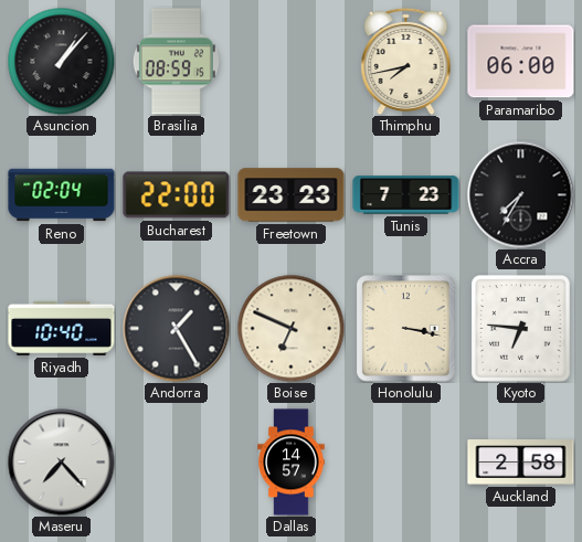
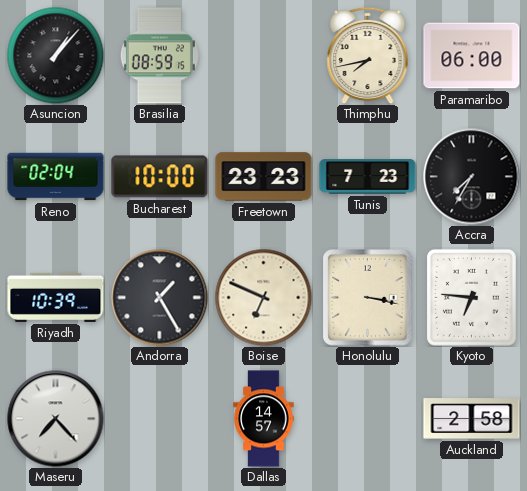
Bucharest: 22:00 -> 10:00 (160, 177)
Riyadh: 10:40 -> 10:39 (56, 297)
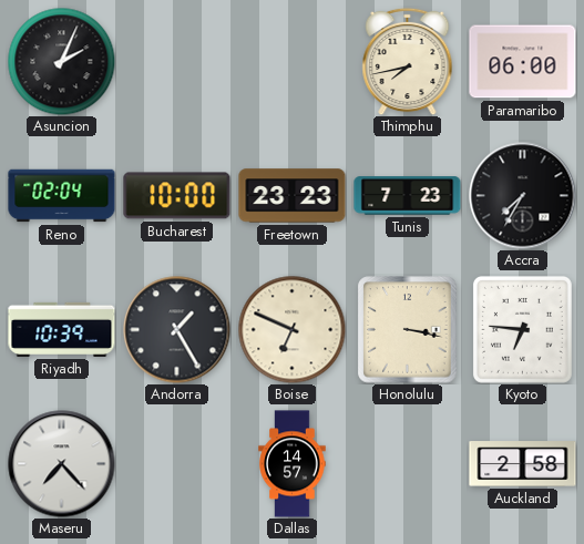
Asuncion: 1:07 -> 2:04 (61, 61)
Brasilia: 08:59 -> none (159, 56)
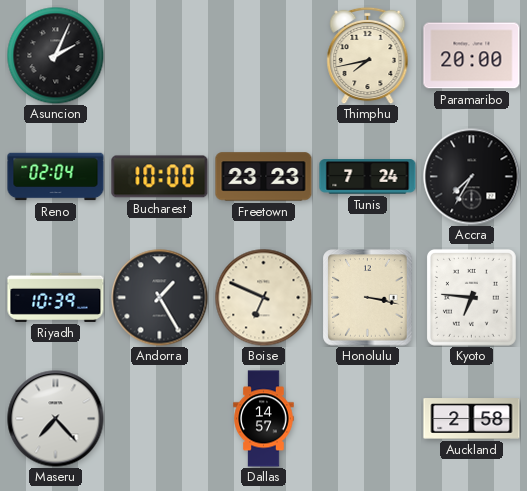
Paramaribo: 06:00 -> 20:00 (472, 56)
Tunis: 7:23 -> 7:24 (368, 177)
